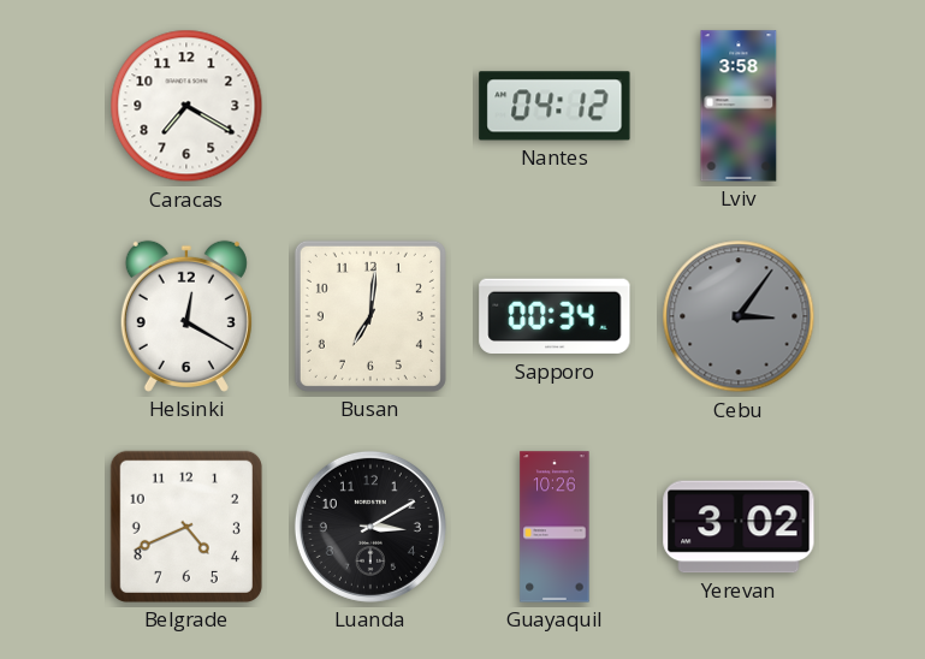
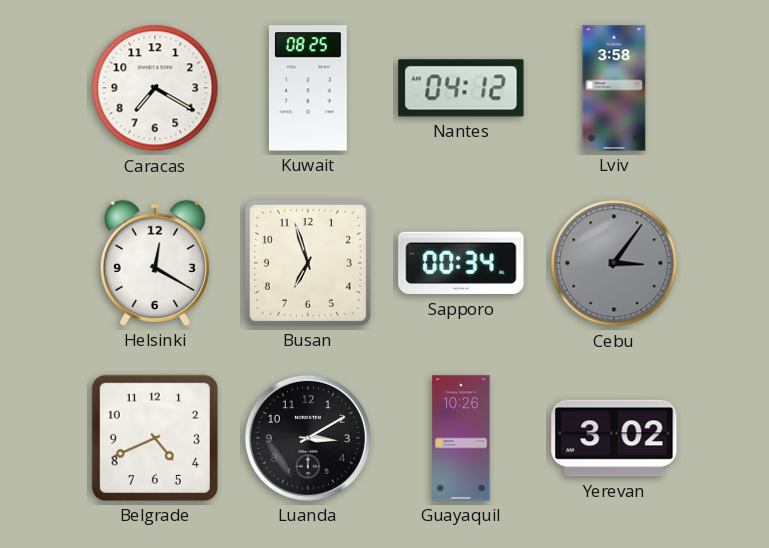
Kuwait: none -> 08:25 (308, 88)
Busan: 7:01 -> 6:57 (308, 263)
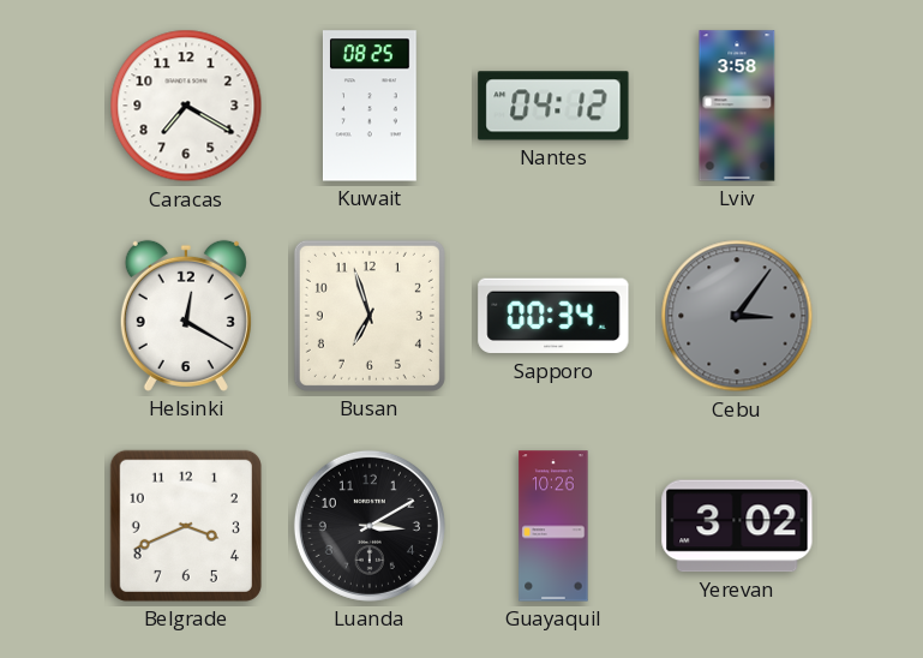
Belgrade: 4:41 -> 3:41 (186, 526)
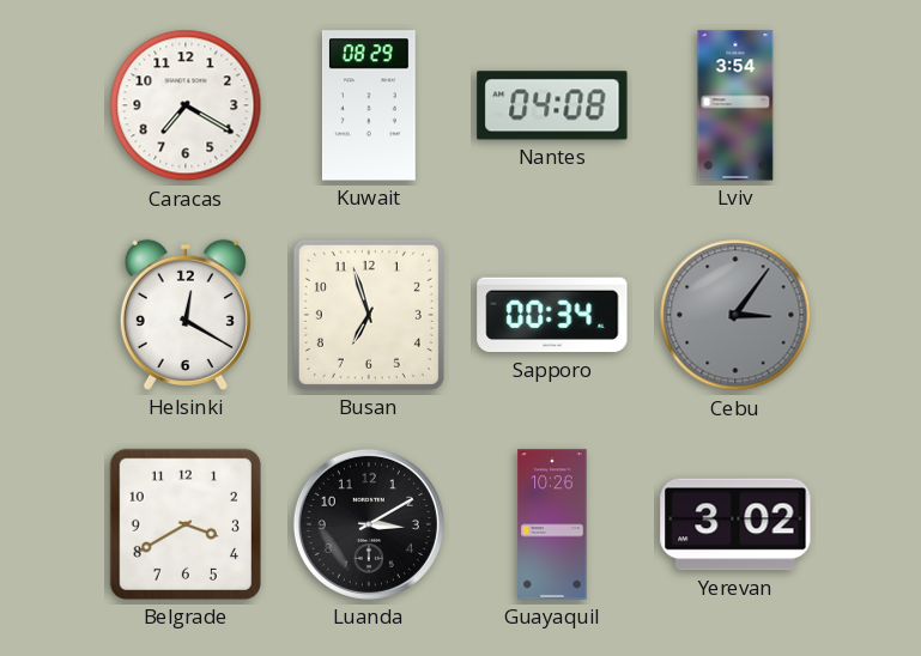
Kuwait: 08:25 -> 08:29 (369, 105)
Nantes: 04:12 -> 04:08 (552, 105)
Lviv: 3:58 -> 3:54 (735, 105)
Belgrade: 3:41 -> 3:40 (186, 524)
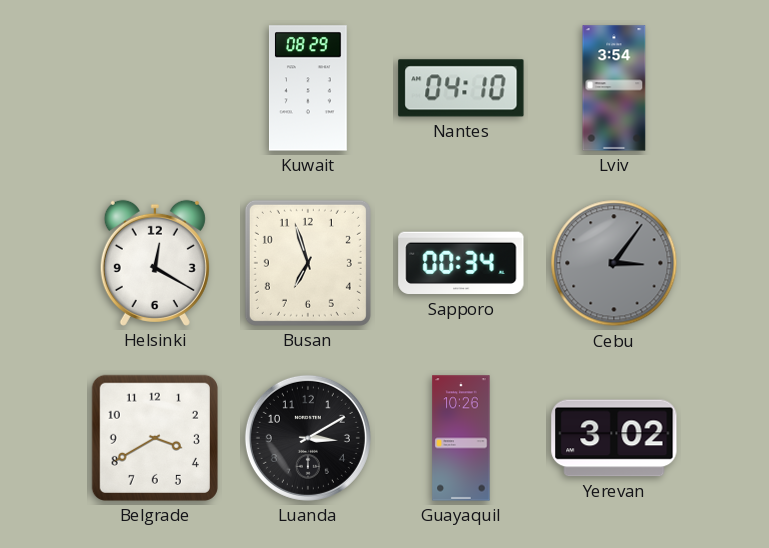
Caracas: 7:20 -> none (186, 105)
Nantes: 04:08 -> 04:10 (461, 88)
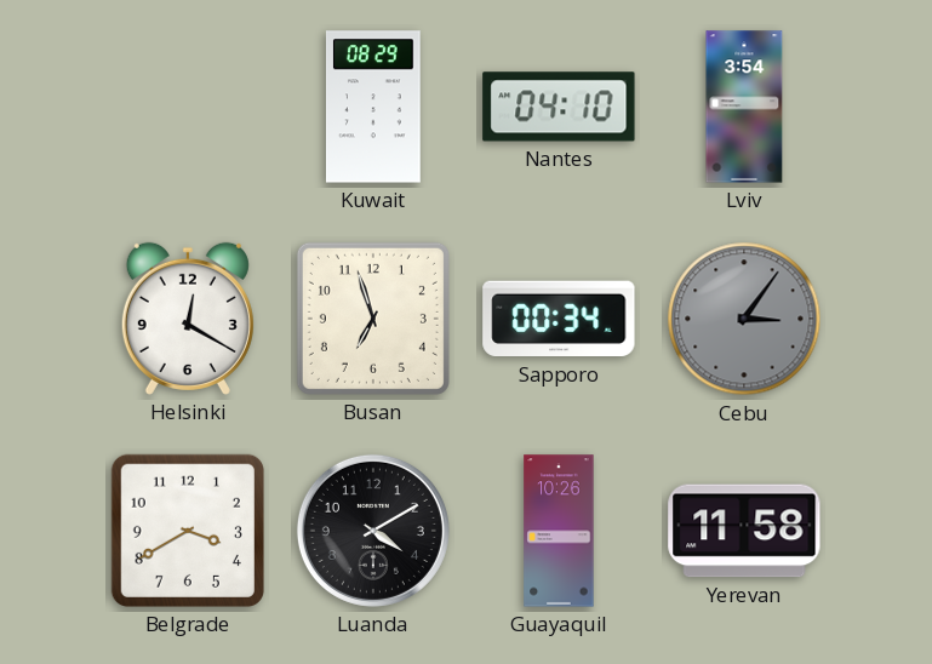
Luanda: 3:10 -> 4:10 (373, 531)
Yerevan: 3:02 -> 11:58 (744, 531)
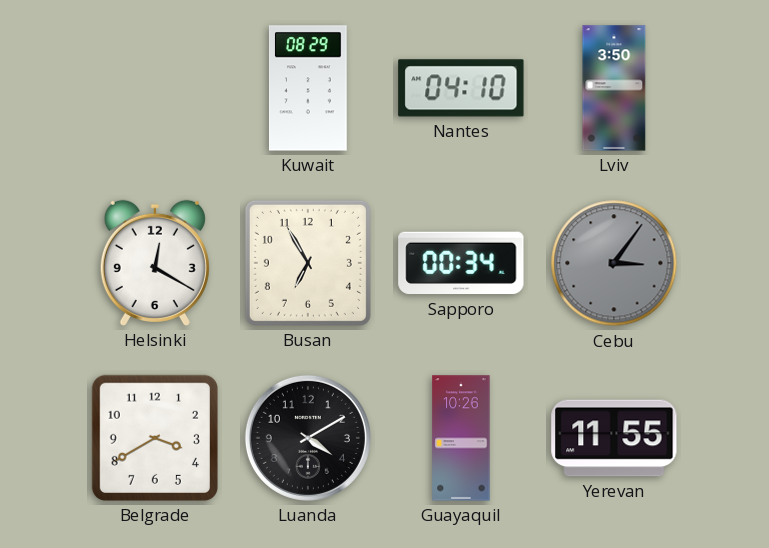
Lviv: 3:54 -> 3:50 (614, 88)
Busan: 6:57 -> 6:55 (308, 263)
Yerevan: 11:58 -> 11:55 (614, 438)
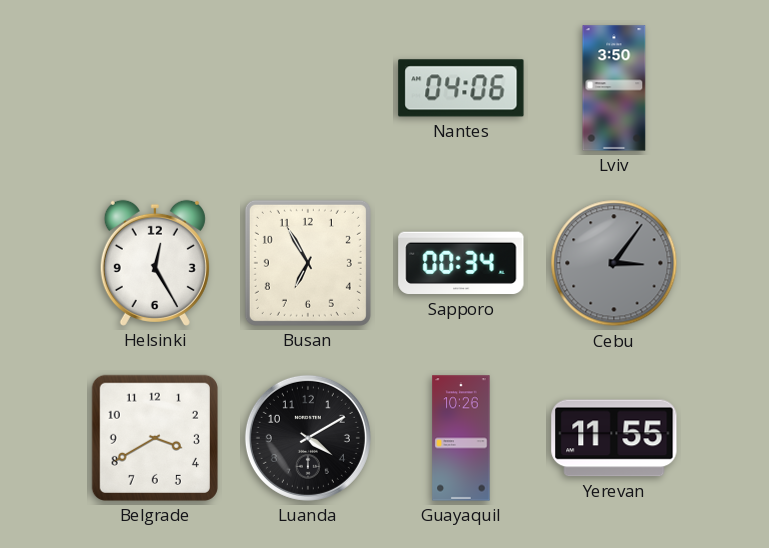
Kuwait: 08:29 -> none (308, 88)
Nantes: 04:10 -> 04:06 (461, 88)
Helsinki: 12:20 -> 12:25 (155, 263)
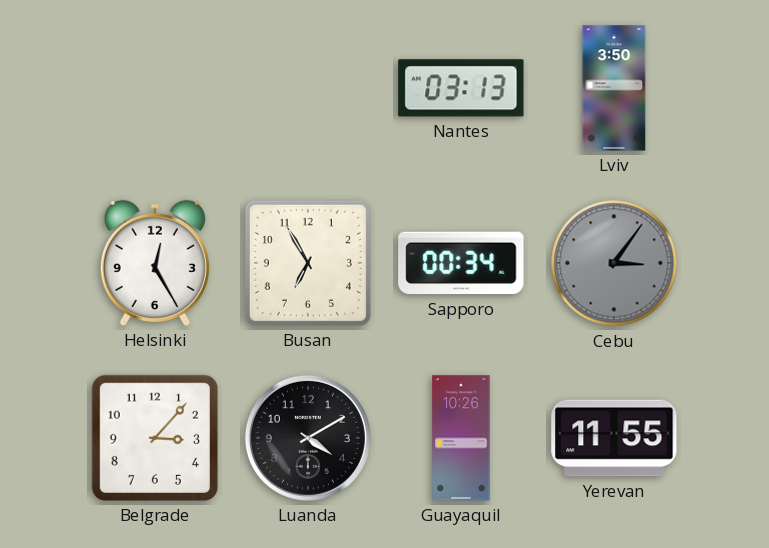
Nantes: 04:06 -> 03:13 (461, 88)
Belgrade: 3:40 -> 3:07 (155, 438)
